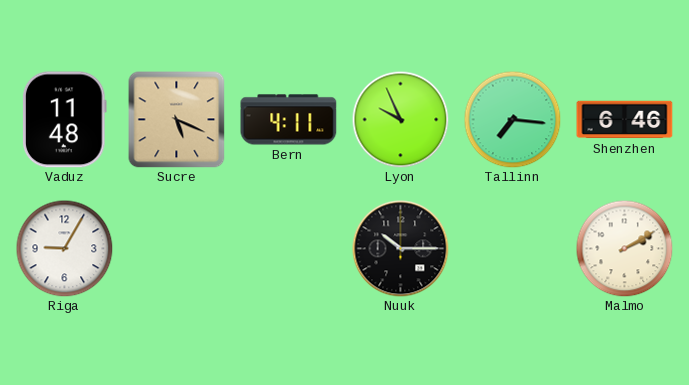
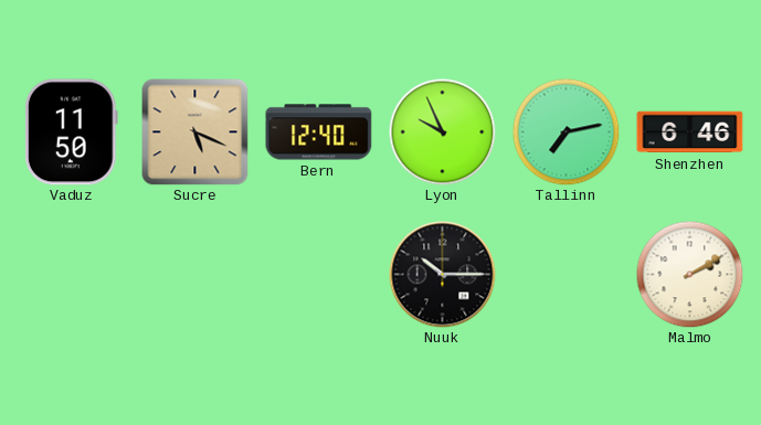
Vaduz: 11:48 -> 11:50 (71, 132)
Bern: 4:11 -> 12:40 (319, 132)
Tallinn: 7:16 -> 7:13 (566, 131)
Riga: 9:05 -> none (64, 248)
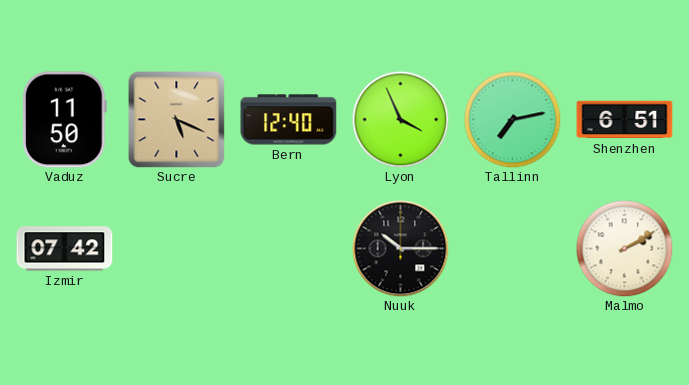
Lyon: 9:56 -> 3:56 (400, 119)
Shenzhen: 6:46 -> 6:51 (625, 120)
Izmir: none -> 07:42 (65, 249)
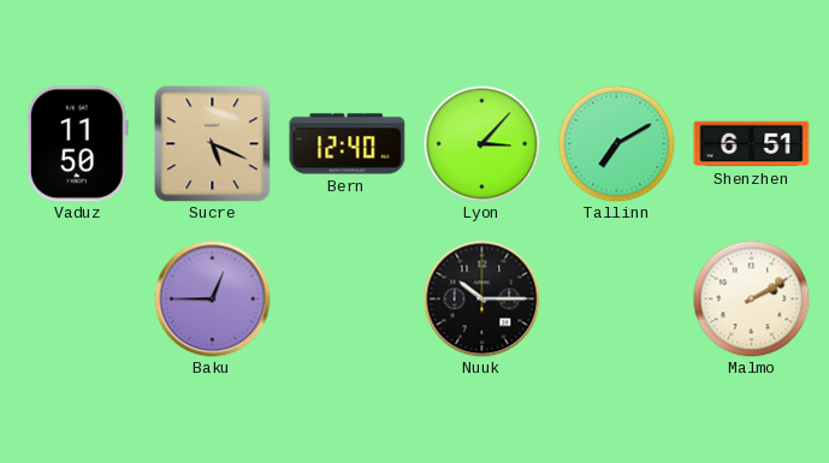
Lyon: 3:56 -> 3:07 (481, 143)
Tallinn: 7:13 -> 7:10 (616, 143)
Izmir: 07:42 -> none (65, 249)
Baku: none -> 12:45 (213, 299)
